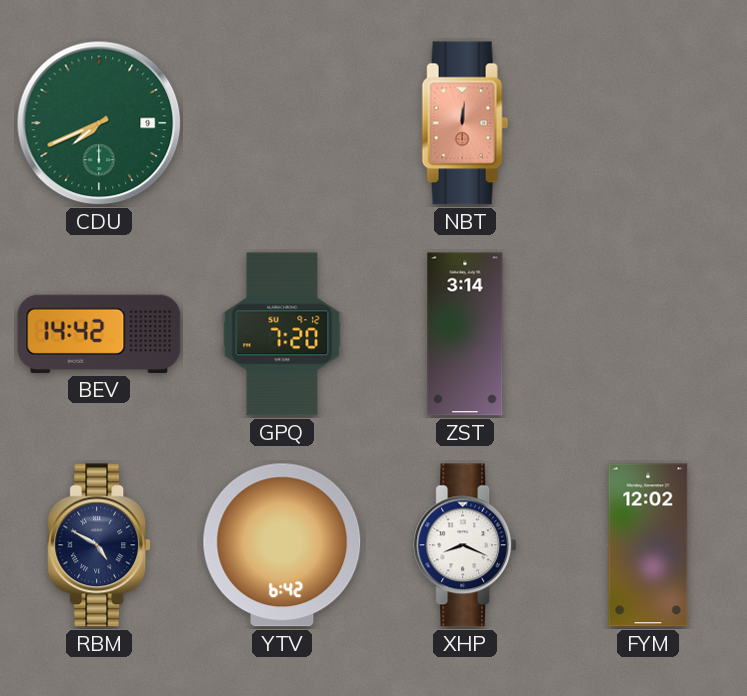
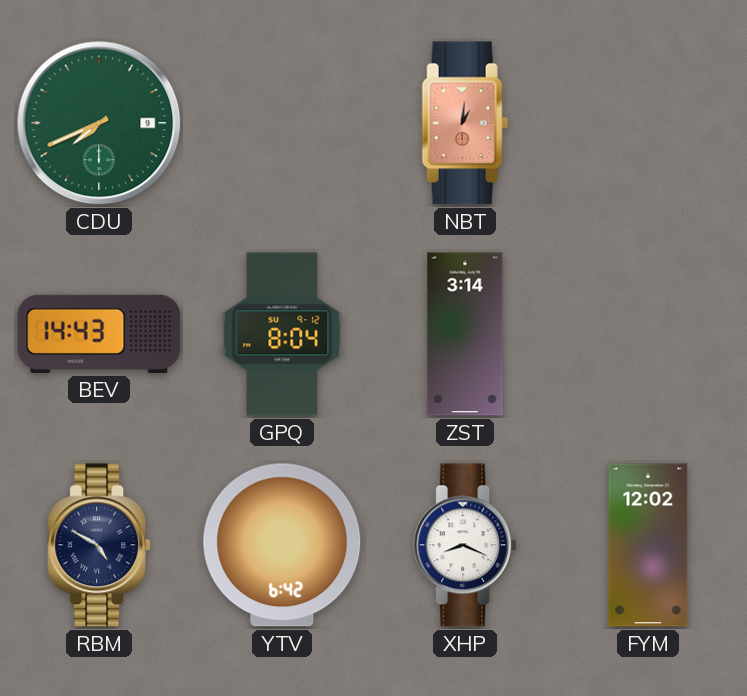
NBT: 12:01 -> 1:01 (465, 123)
BEV: 14:42 -> 14:43 (99, 334)
GPQ: 7:20 -> 8:04 (282, 334)
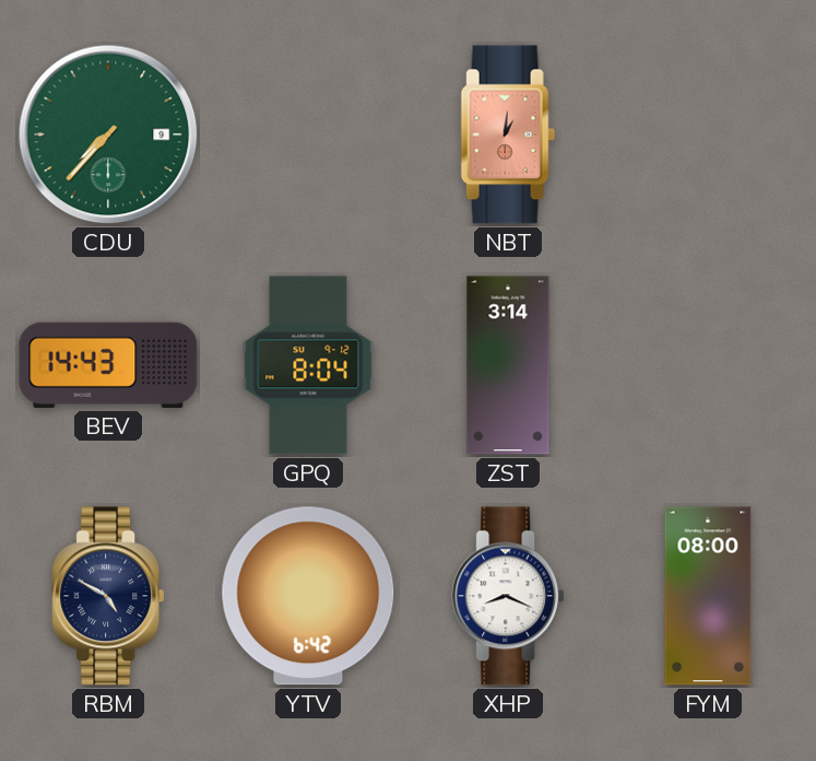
CDU: 7:41 -> 7:37 (108, 134)
FYM: 12:02 -> 08:00 (708, 596)
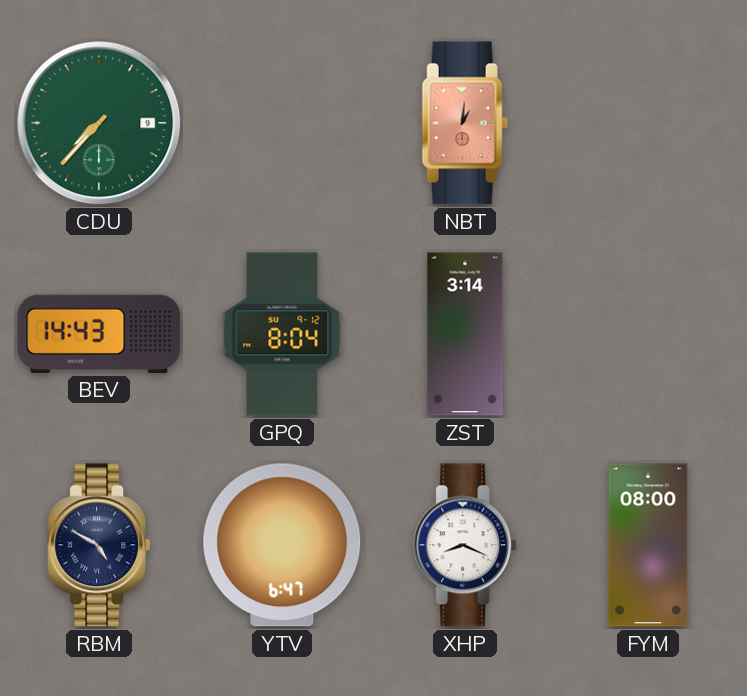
YTV: 6:42 -> 6:47 (282, 545)
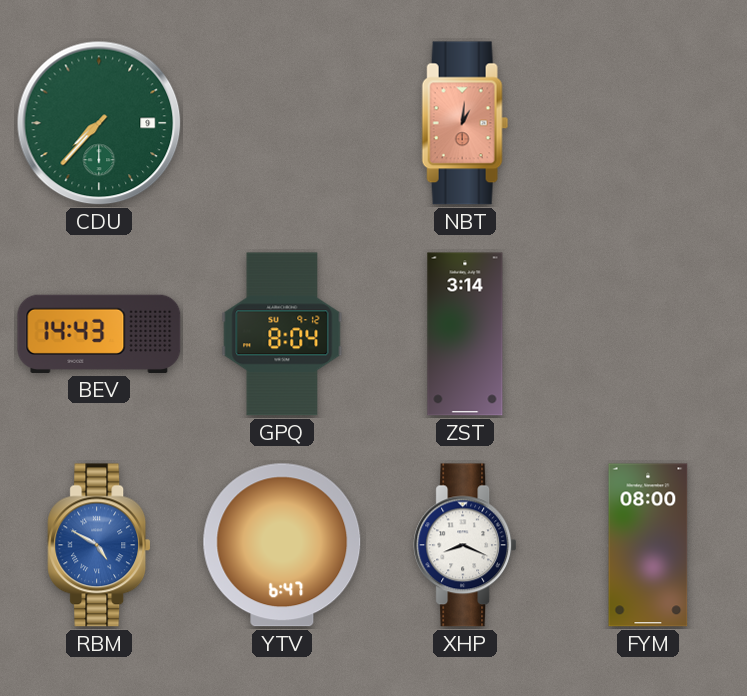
RBM dial: navy -> blue (99, 545)
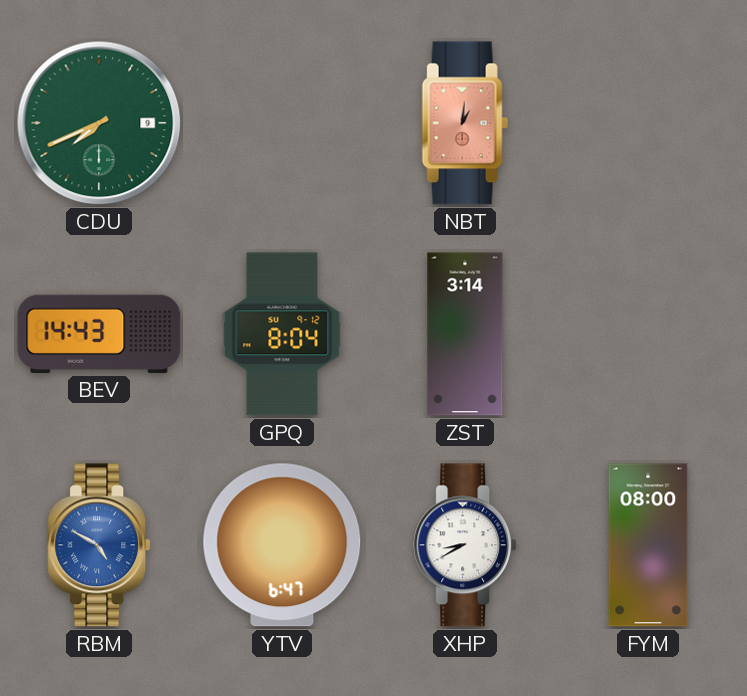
CDU: 7:37 -> 7:41 (99, 123)
XHP: 8:19 -> 8:40 (465, 545)
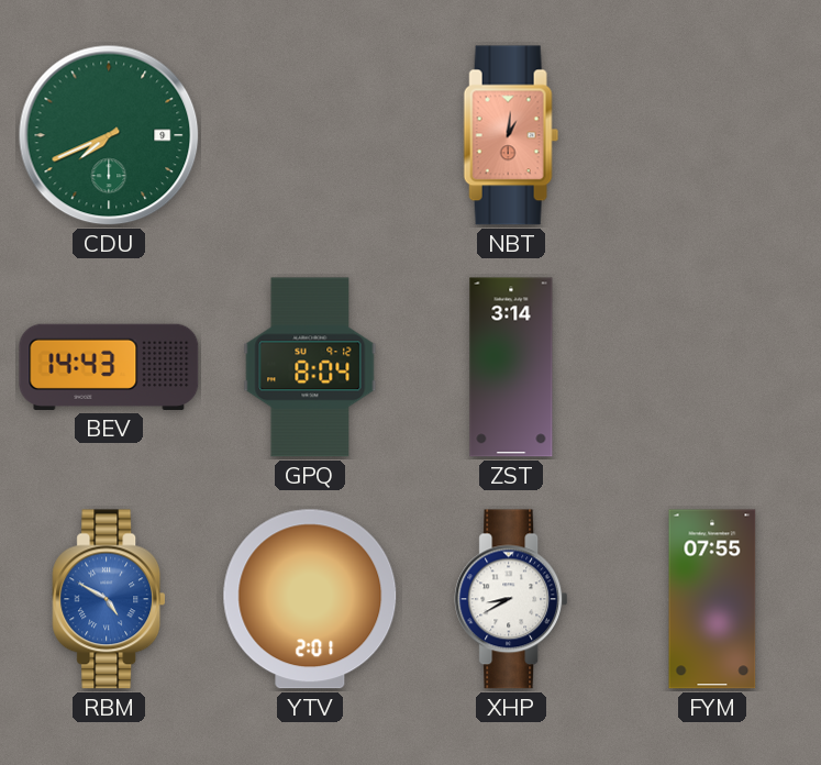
YTV: 6:47 -> 2:01 (310, 599)
FYM: 08:00 -> 07:55 (712, 599)
